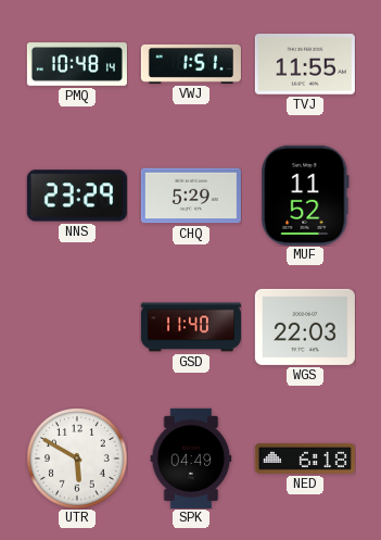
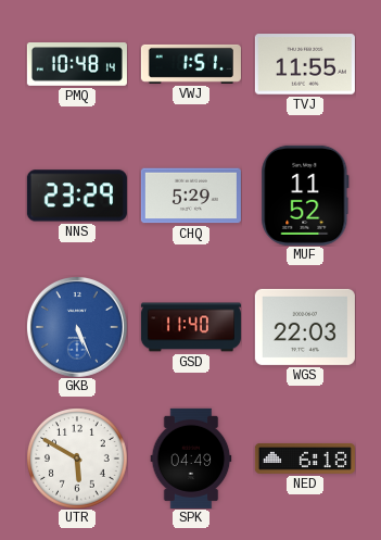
GKB: none -> 5:26 (77, 327)
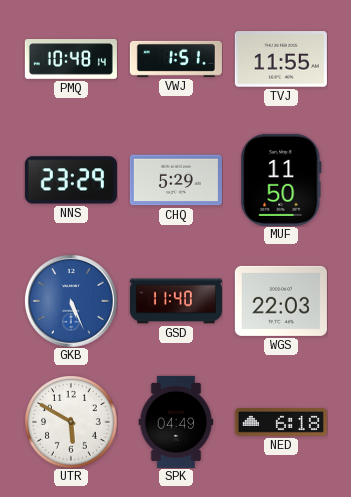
MUF: 11:52 -> 11:50 (281, 180)
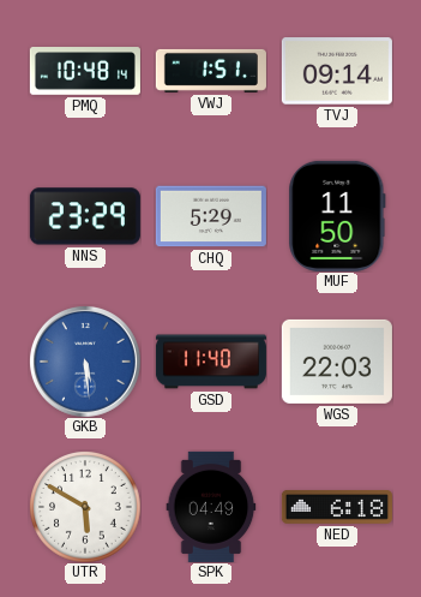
TVJ: 11:55 -> 09:14 (337, 71)
GKB: 5:26 -> 5:29 (85, 362)
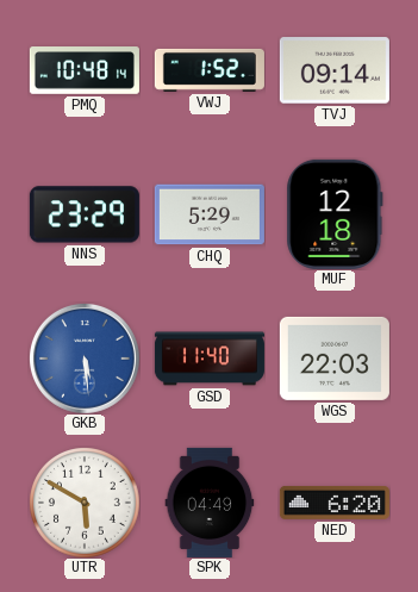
VWJ: 1:51 -> 1:52 (210, 70)
MUF: 11:50 -> 12:18 (335, 214)
NED: 6:18 -> 6:20 (335, 503)
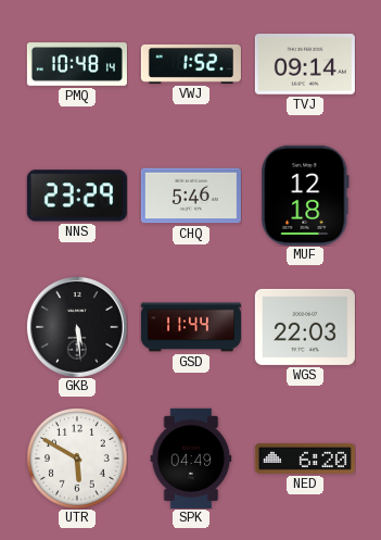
CHQ: 5:29 -> 5:46 (191, 196)
GKB dial: blue -> black (77, 327)
GSD: 11:40 -> 11:44 (191, 327)
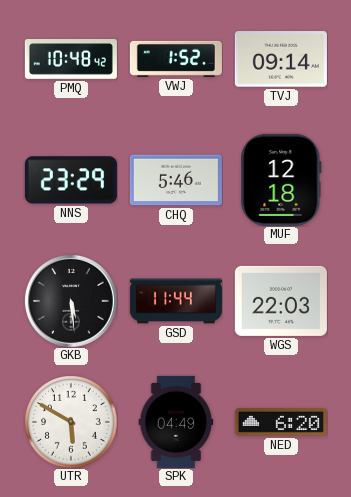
PMQ: 10:48:14 -> 10:48:42 (71, 59)
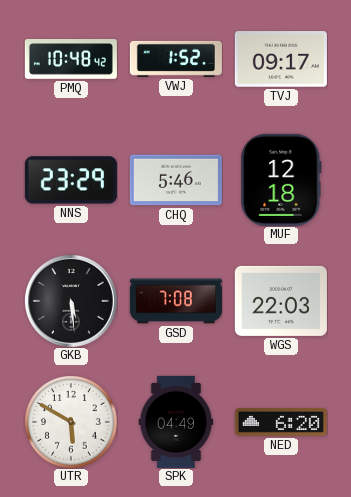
TVJ: 09:14 -> 09:17 (281, 59)
GSD: 11:44 -> 7:08 (176, 301)
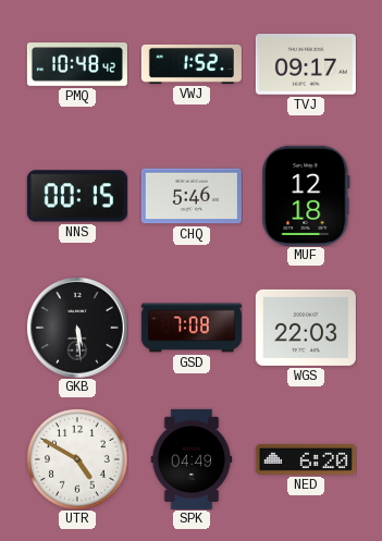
NNS: 23:29 -> 00:15 (77, 196)
UTR: 5:50 -> 4:50 (77, 459)
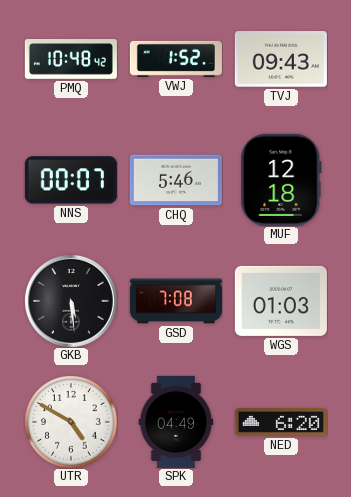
TVJ: 09:17 -> 09:43 (281, 59)
NNS: 00:15 -> 00:07 (71, 180)
WGS: 22:03 -> 01:03 (281, 301)
